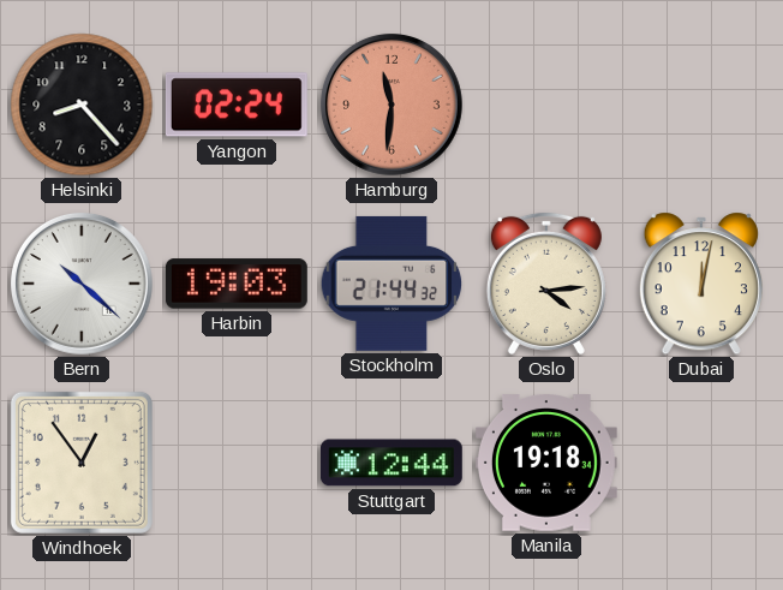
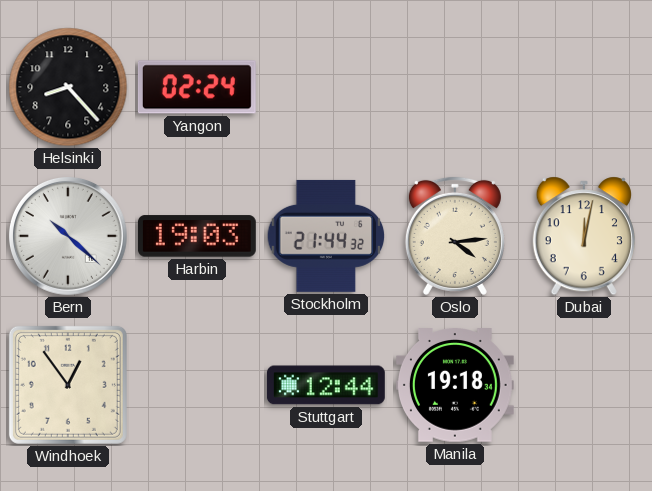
Hamburg: 11:31 -> none (391, 105)
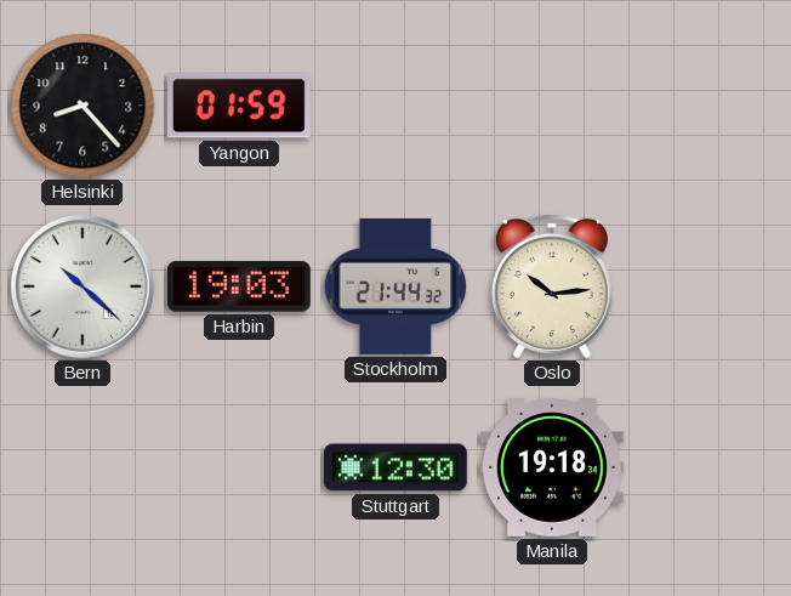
Yangon: 02:24 -> 01:59 (239, 106)
Oslo: 4:14 -> 10:14 (552, 286)
Dubai: 12:02 -> none (584, 236)
Windhoek: 12:54 -> none (68, 385)
Stuttgart: 12:44 -> 12:30 (395, 467)
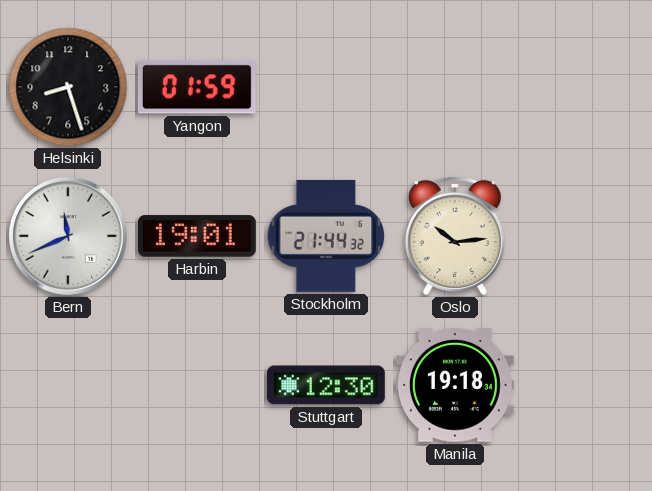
Helsinki: 8:23 -> 8:27 (68, 87)
Bern: 10:22 -> 11:41 (68, 236)
Harbin: 19:03 -> 19:01 (197, 236)
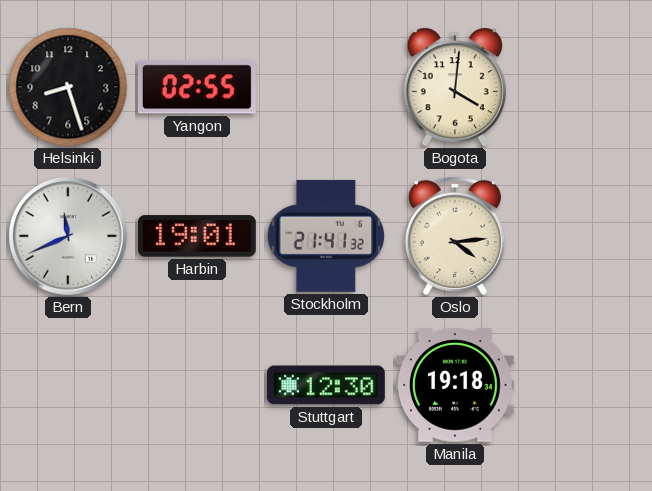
Yangon: 01:59 -> 02:55 (197, 87)
Bogota: none -> 4:01 (455, 87)
Stockholm: 21:44 -> 21:41 (326, 236)
Oslo: 10:14 -> 4:14 (455, 236)
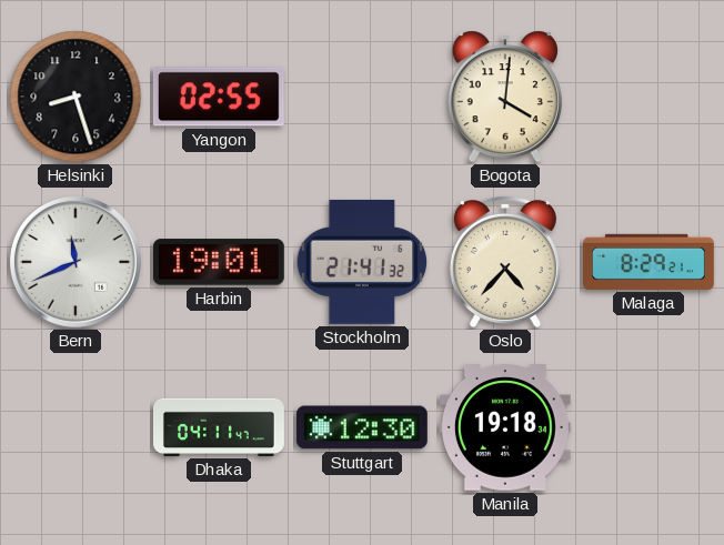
Oslo: 4:14 -> 4:37 (505, 262)
Malaga: none -> 8:29 (650, 262)
Dhaka: none -> 04:11 (220, 427)
